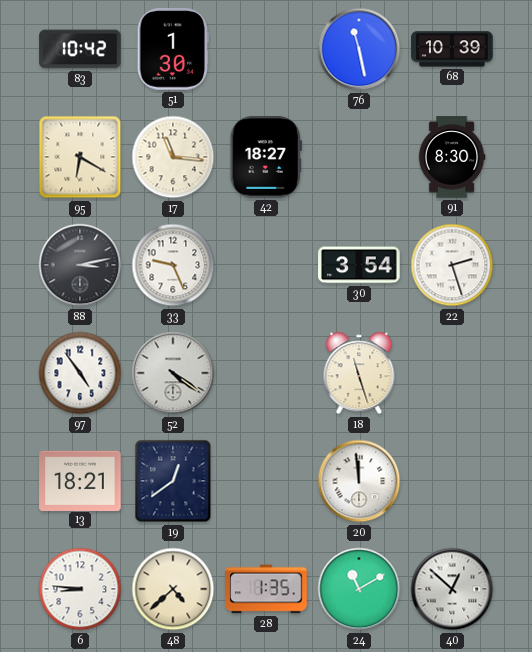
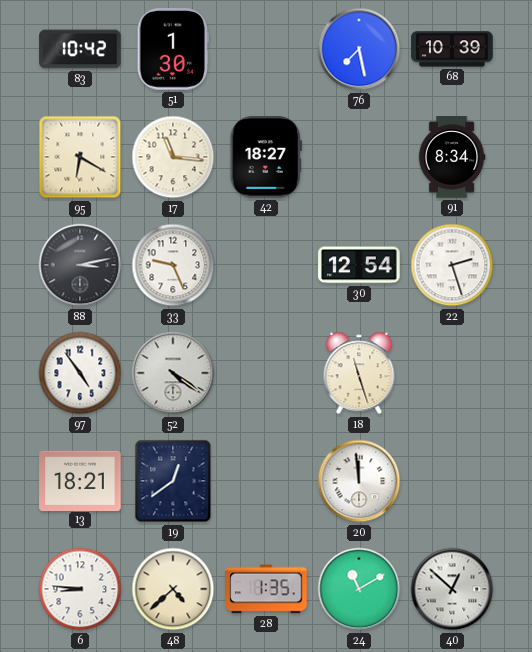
76: 11:28 -> 7:28 (359, 49)
91: 8:30 -> 8:34 (452, 157)
30: 3:54 -> 12:54 (359, 265)
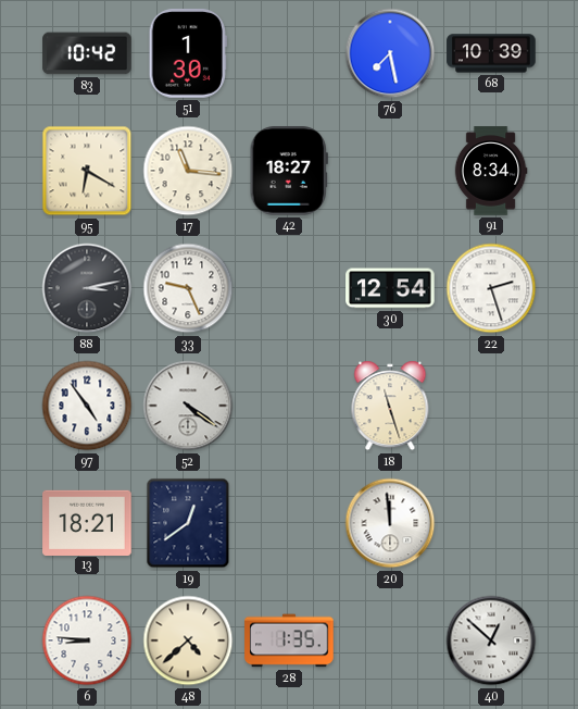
24: 11:10 -> none (359, 589)
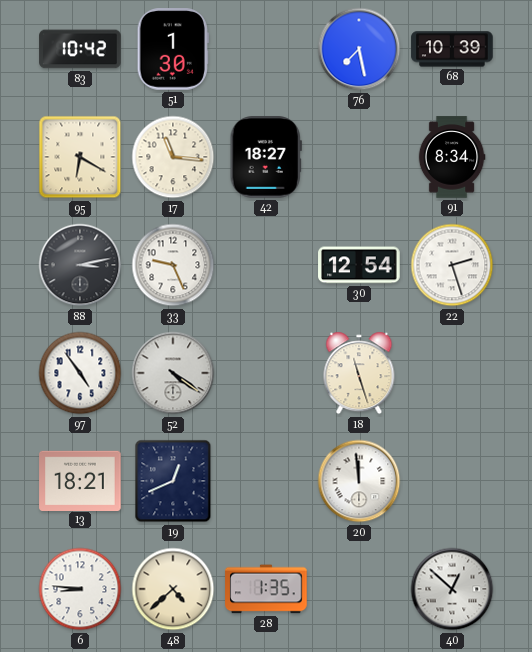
19: 12:39 -> 12:41 (173, 481)
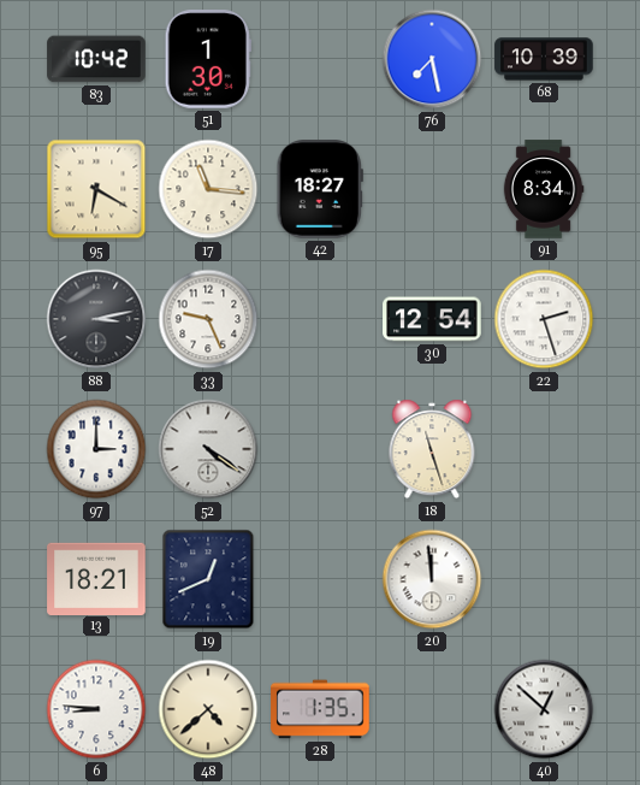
97: 4:54 -> 3:00 (96, 449)
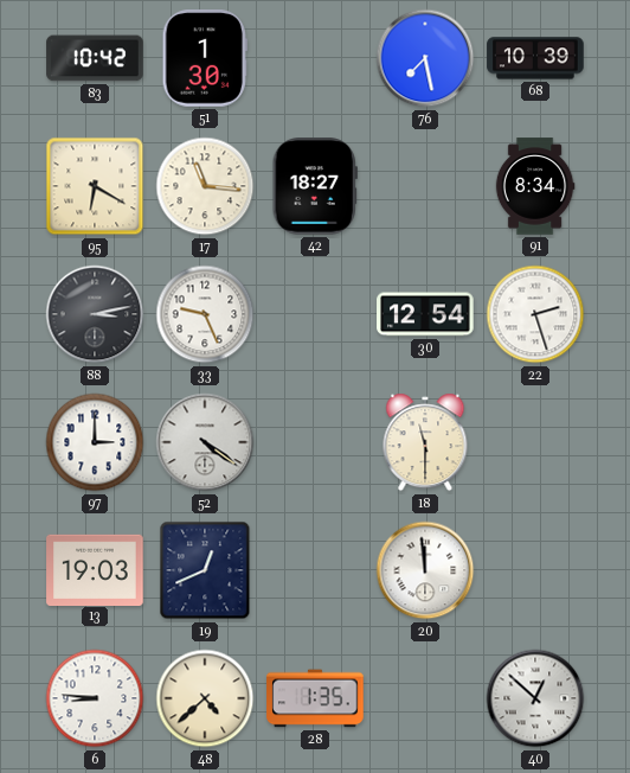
18: 11:27 -> 11:30 (425, 442)
13: 18:21 -> 19:03 (95, 569)
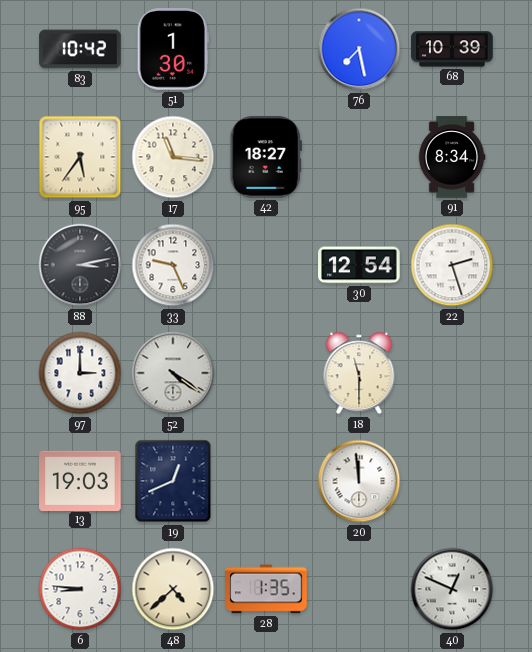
95: 6:20 -> 5:36 (80, 157)
40: 12:52 -> 12:49 (452, 589)
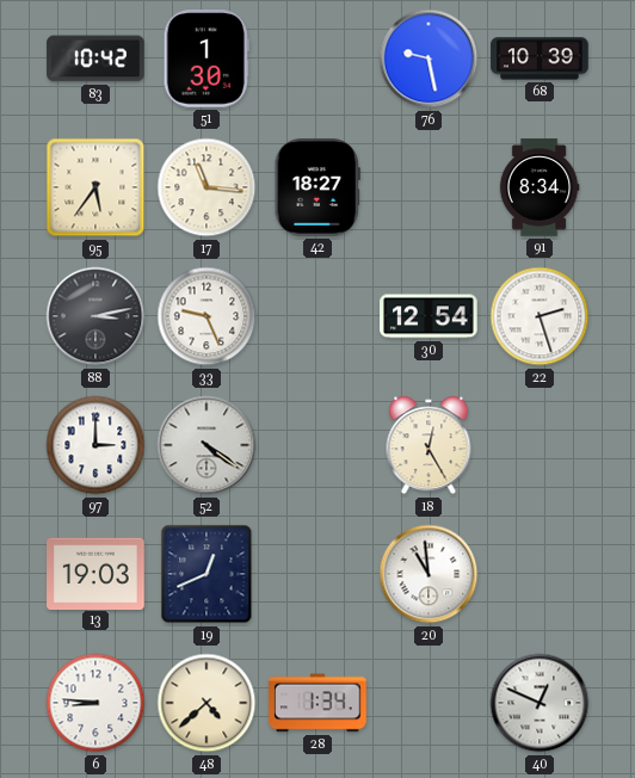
76: 7:28 -> 9:28 (429, 58)
18: 11:30 -> 12:25 (429, 445)
20: 11:59 -> 10:59 (429, 574)
28: 1:35 -> 1:34 (317, 703)
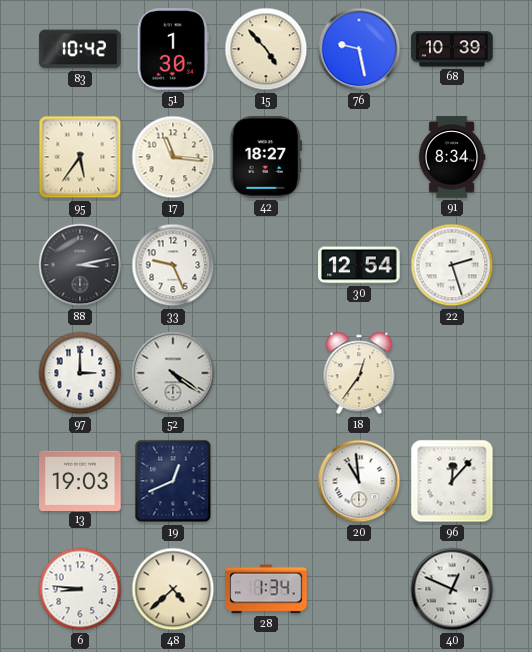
15: none -> 4:53 (266, 49)
18: 12:25 -> 12:36 (359, 373)
96: none -> 12:07 (452, 481)
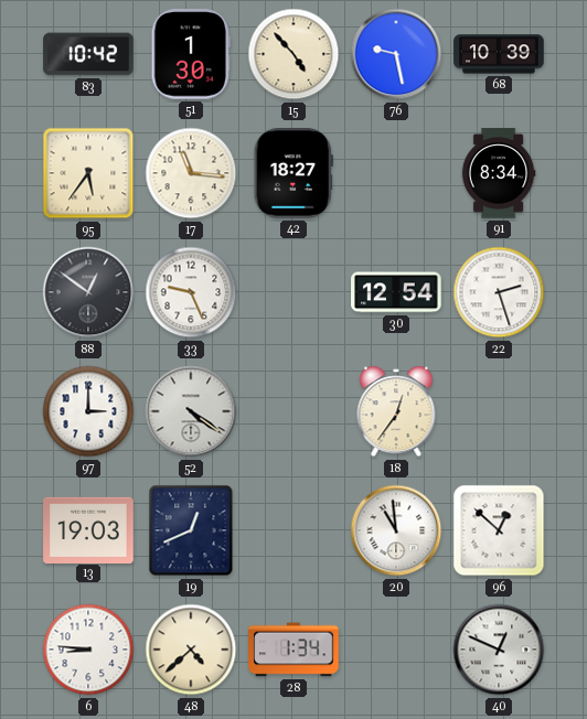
88: 3:13 -> 12:51 (88, 292)
96: 12:07 -> 12:52 (499, 530)
